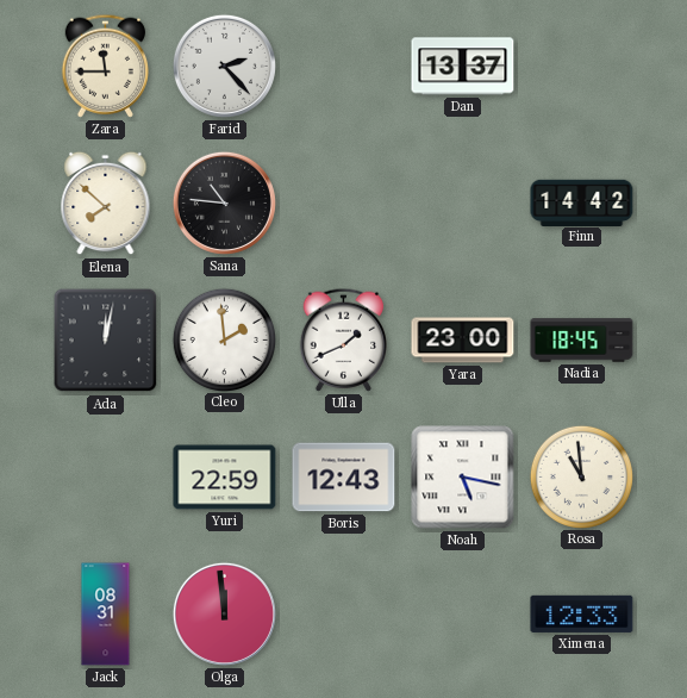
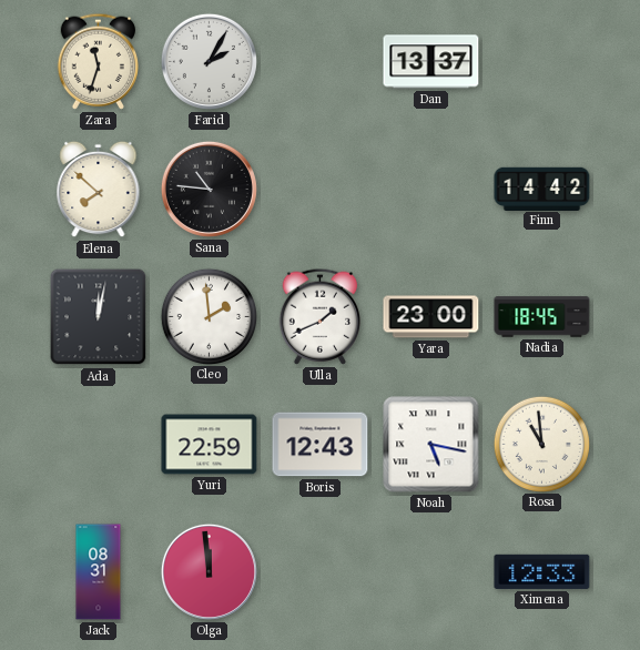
Zara: 11:45 -> 11:33 (98, 61)
Farid: 2:23 -> 2:05 (209, 61)
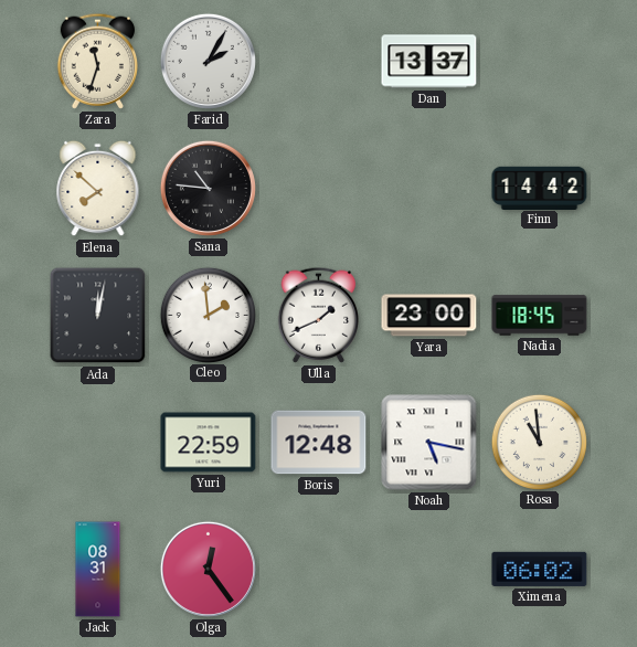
Boris: 12:43 -> 12:48 (319, 443)
Olga: 11:59 -> 12:24 (208, 569)
Ximena: 12:33 -> 06:02 (540, 569)
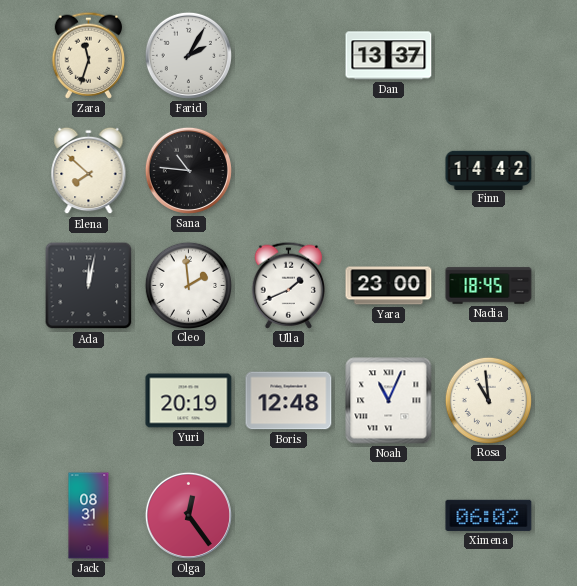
Yuri: 22:59 -> 20:19 (189, 401)
Noah: 5:17 -> 11:04 (389, 401)
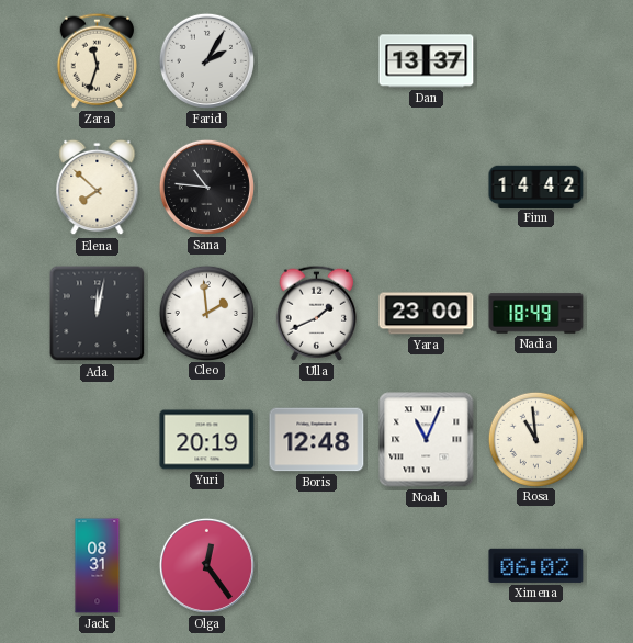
Nadia: 18:45 -> 18:49 (536, 314)
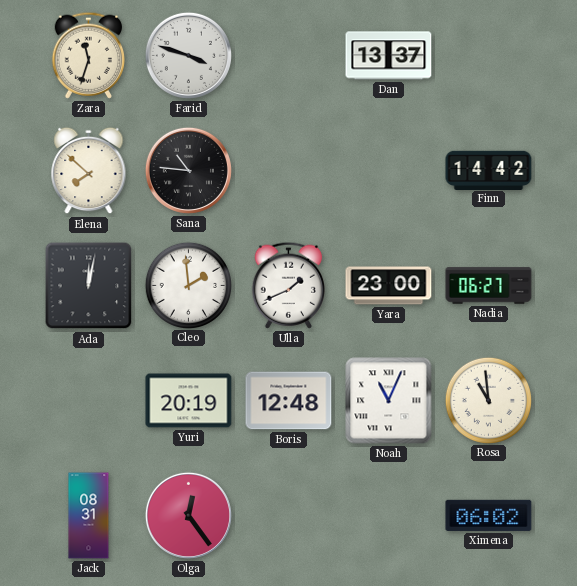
Farid: 2:05 -> 3:48 (188, 55)
Nadia: 18:49 -> 06:27 (489, 286)
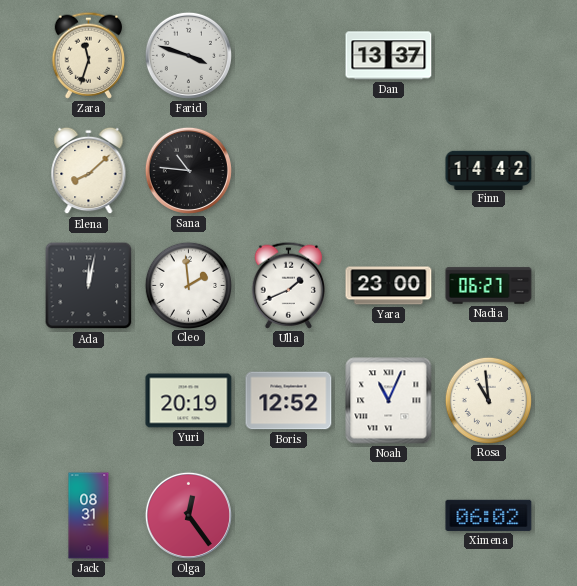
Elena: 7:52 -> 8:08 (89, 171)
Boris: 12:48 -> 12:52 (289, 401)
